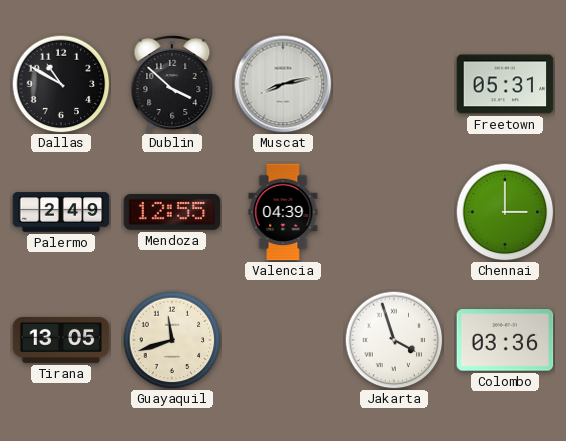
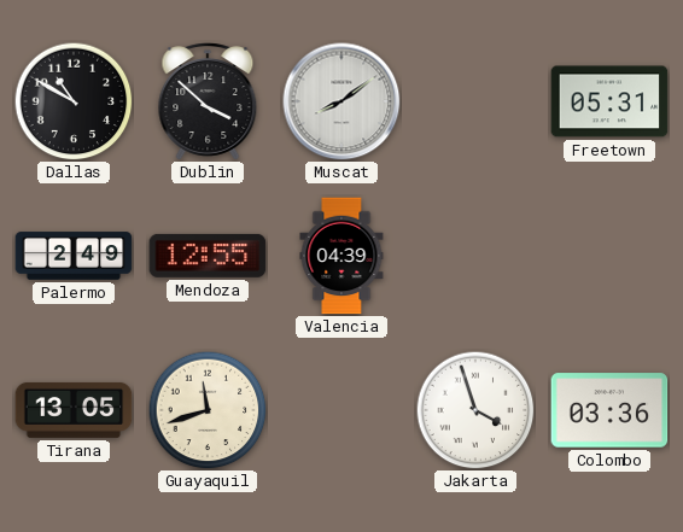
Muscat: 8:13 -> 8:09 (341, 101)
Chennai: 3:00 -> none (505, 212)
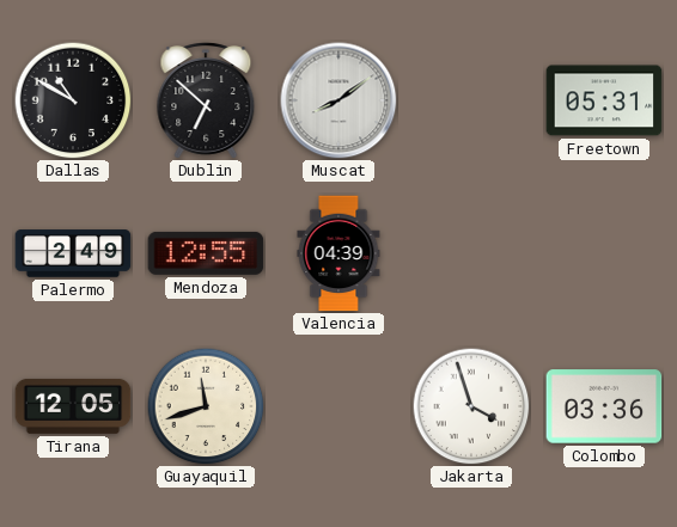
Dublin: 3:52 -> 6:52 (206, 100)
Tirana: 13:05 -> 12:05 (73, 406)
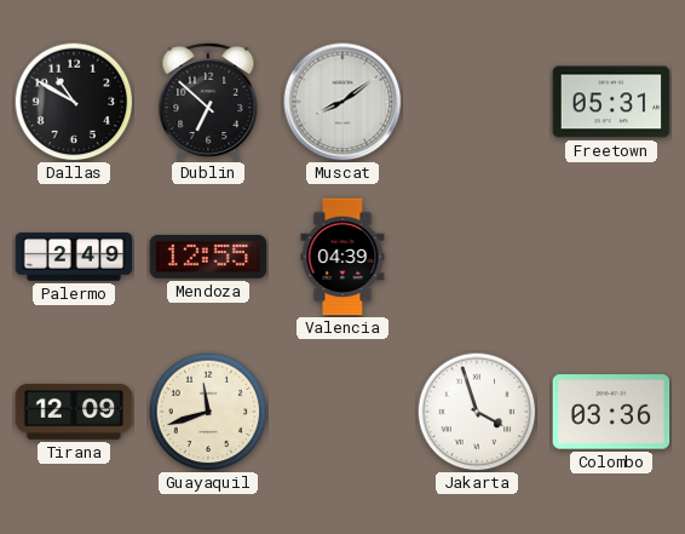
Tirana: 12:05 -> 12:09 (74, 412)
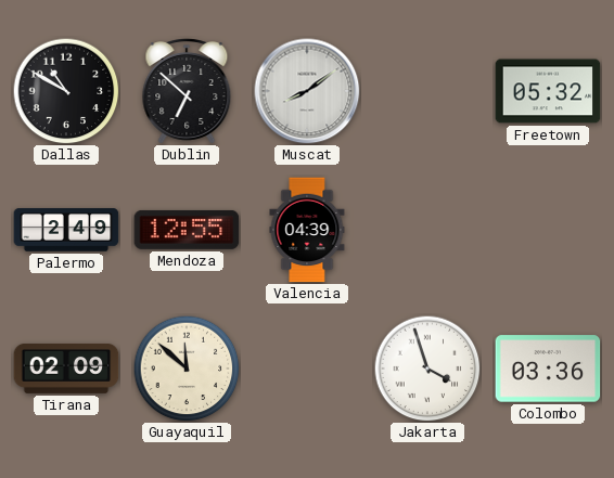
Freetown: 05:31 -> 05:32 (548, 91)
Tirana: 12:09 -> 02:09 (66, 369)
Guayaquil: 11:42 -> 11:52 (187, 369)
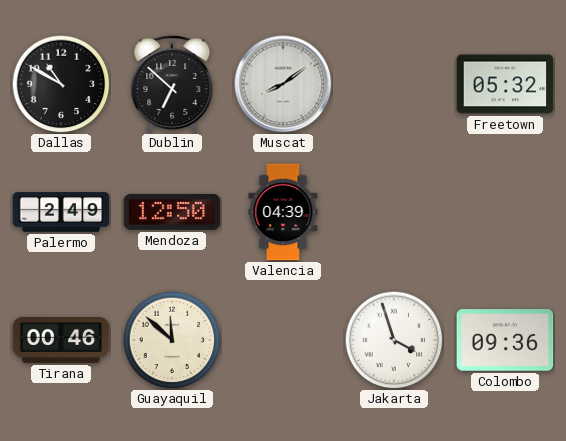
Mendoza: 12:55 -> 12:50 (172, 212)
Tirana: 02:09 -> 00:46 (61, 340)
Colombo: 03:36 -> 09:36 (505, 340)
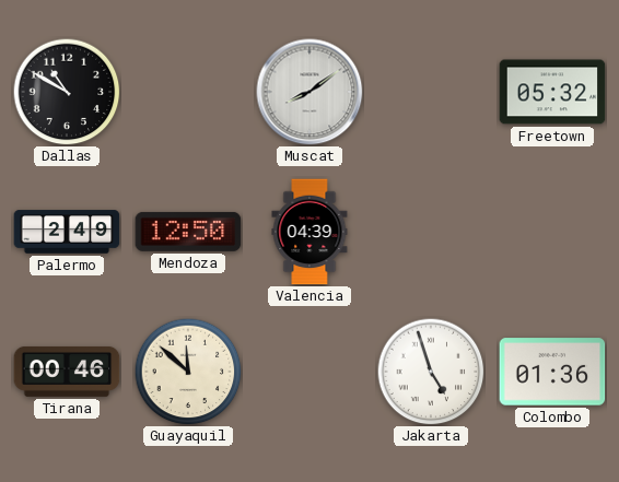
Dublin: 6:52 -> none (172, 84)
Jakarta: 3:57 -> 4:57 (431, 372)
Colombo: 09:36 -> 01:36 (552, 372)
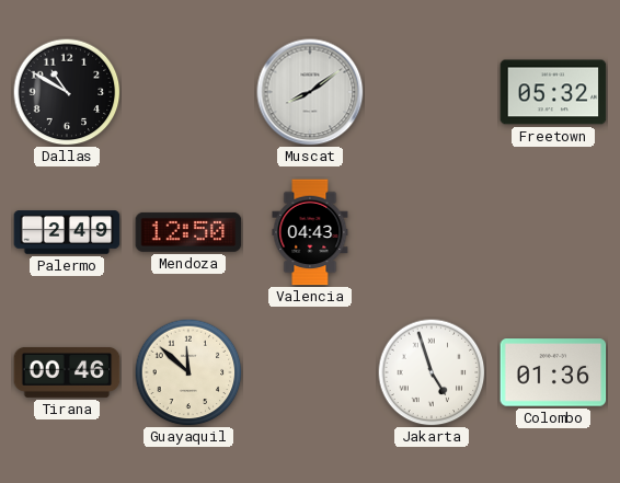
Valencia: 04:39 -> 04:43 (310, 232)
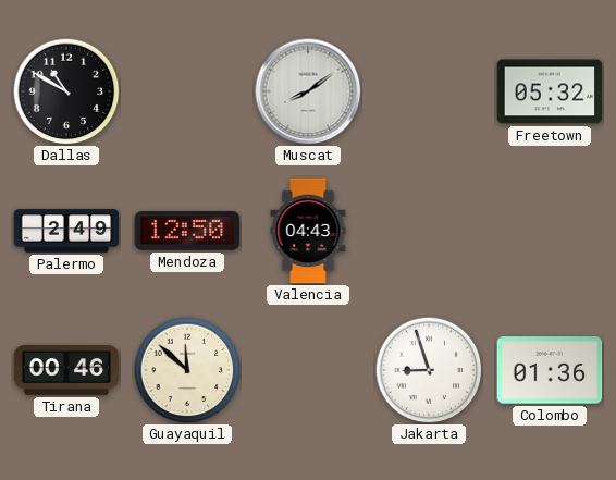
Jakarta: 4:57 -> 8:57 (429, 370)
